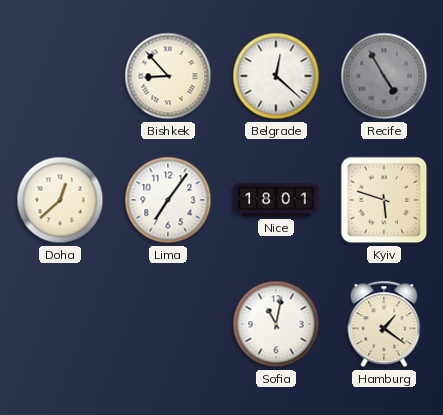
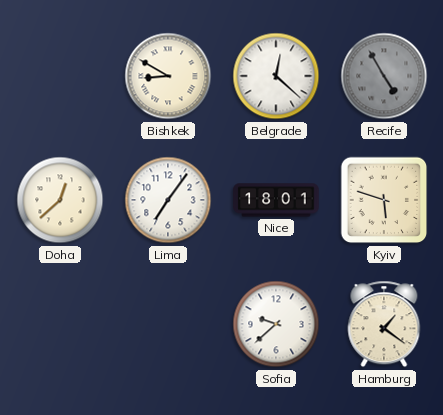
Bishkek: 8:53 -> 8:50 (168, 76)
Sofia: 11:02 -> 9:38 (276, 324)
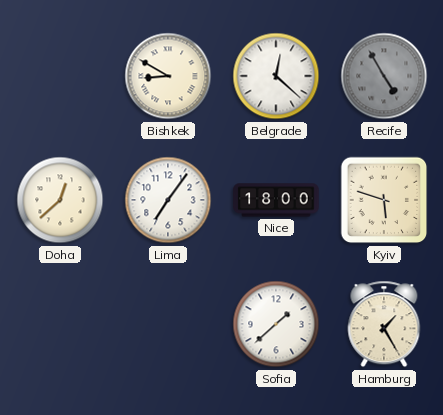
Nice: 18:01 -> 18:00 (276, 200)
Sofia: 9:38 -> 1:38 (276, 324)
Hamburg: 1:21 -> 1:25 (384, 324)
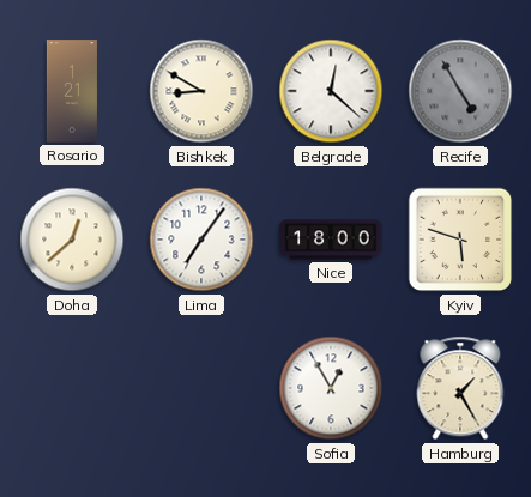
Rosario: none -> 1:21 (72, 91)
Sofia: 1:38 -> 12:55 (331, 388)
